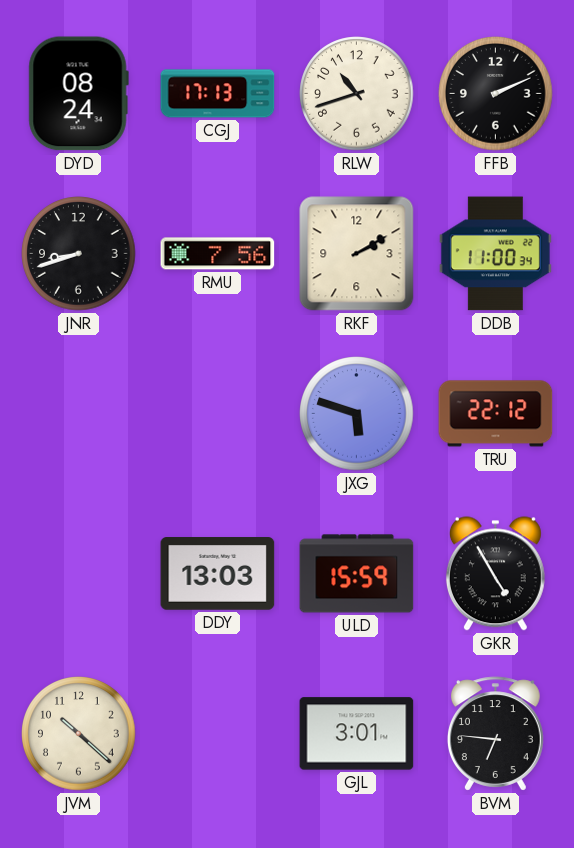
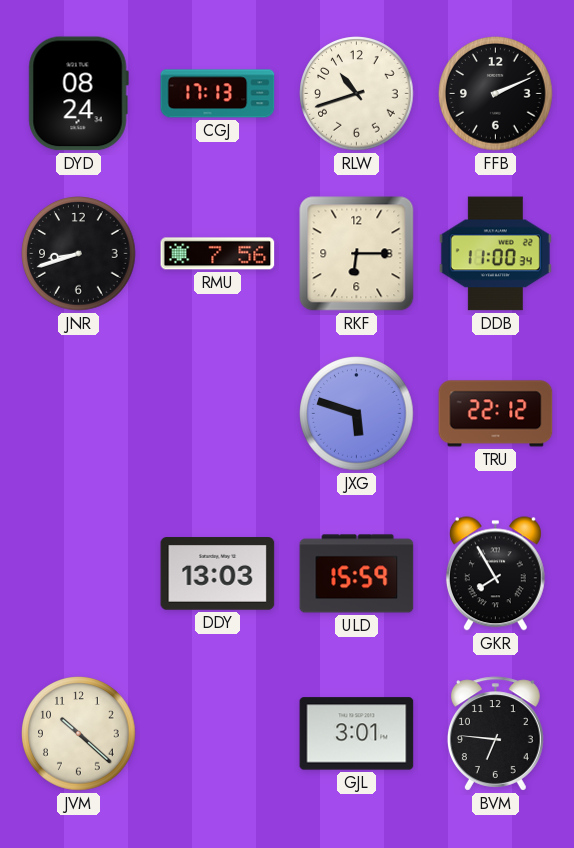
RKF: 2:10 -> 6:15 (357, 254)
GKR: 4:55 -> 7:55 (495, 574)
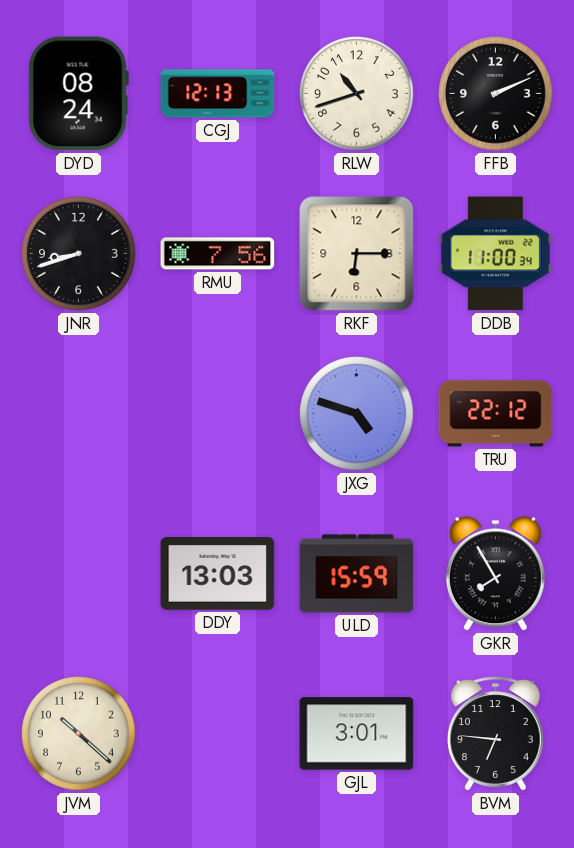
CGJ: 17:13 -> 12:13 (218, 94)
JXG: 5:48 -> 4:48 (357, 414)
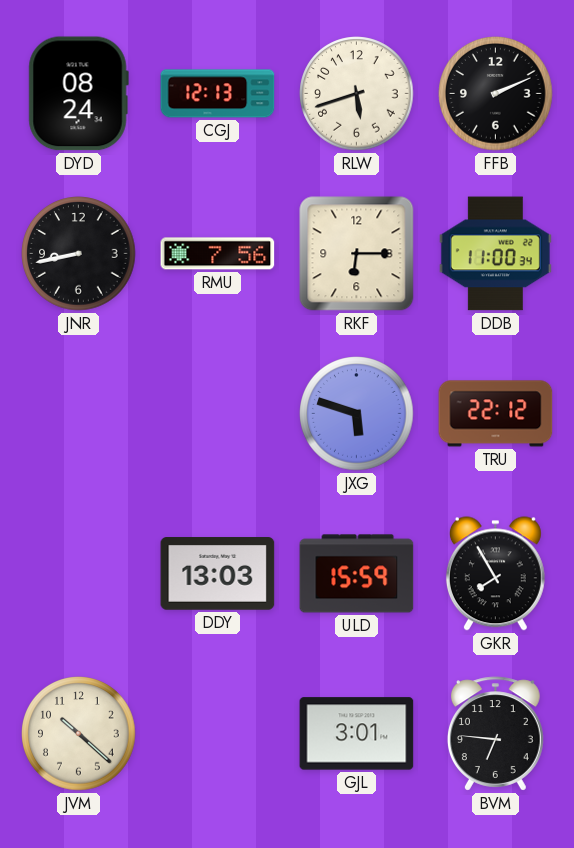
RLW: 10:42 -> 5:42 (357, 94)
JNR: 8:42 -> 8:43 (79, 254)
JXG: 4:48 -> 5:48 (357, 414)
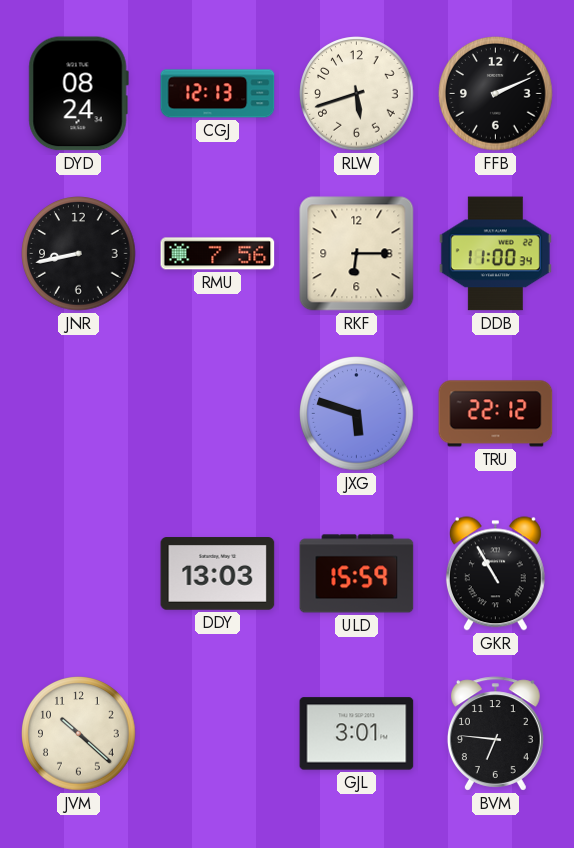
GKR: 7:55 -> 10:55 (495, 574)
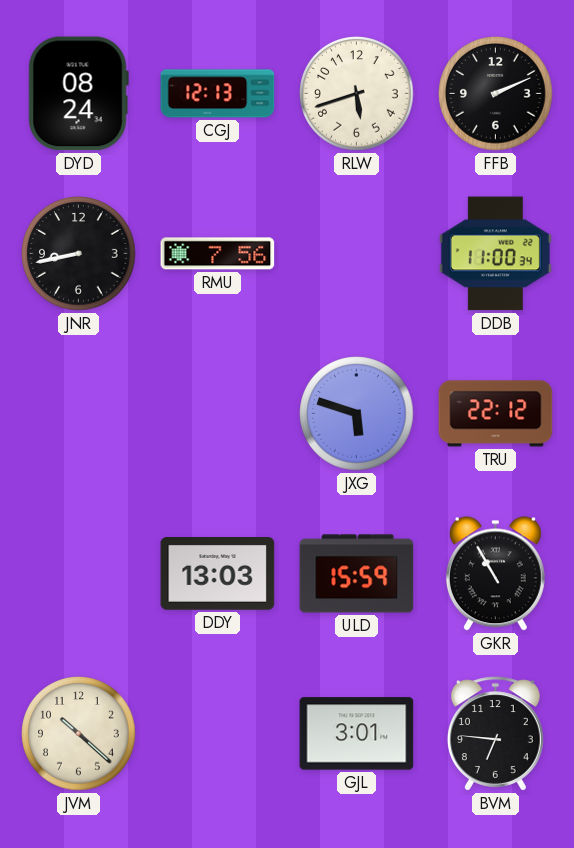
RKF: 6:15 -> none (357, 254)
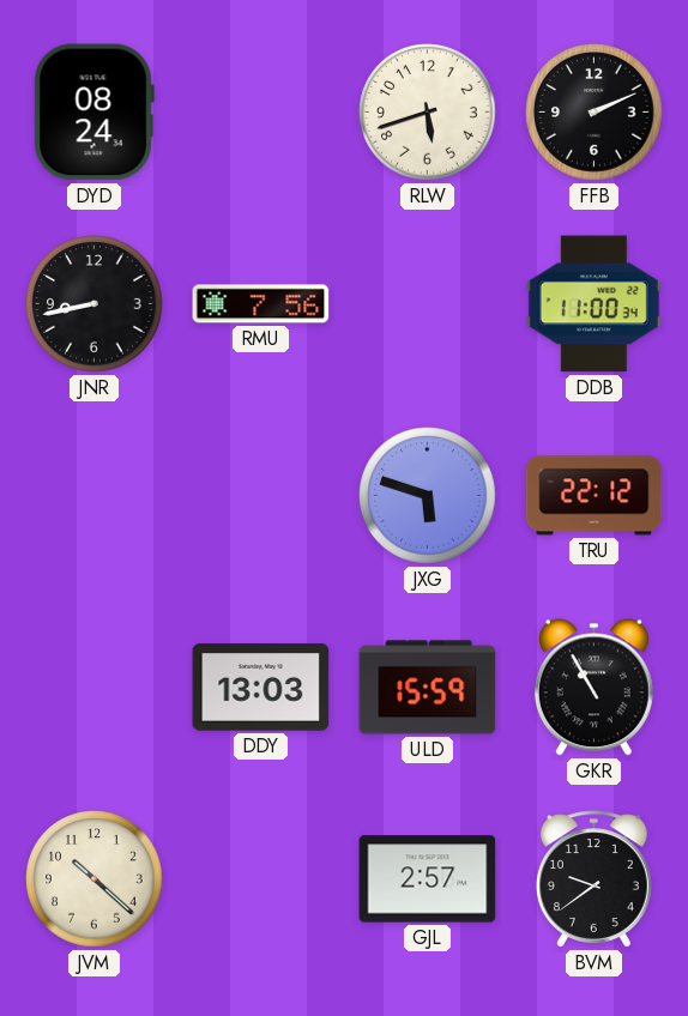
CGJ: 12:13 -> none (218, 94)
GJL: 3:01 -> 2:57 (428, 879)
BVM: 6:46 -> 9:39 (593, 879)
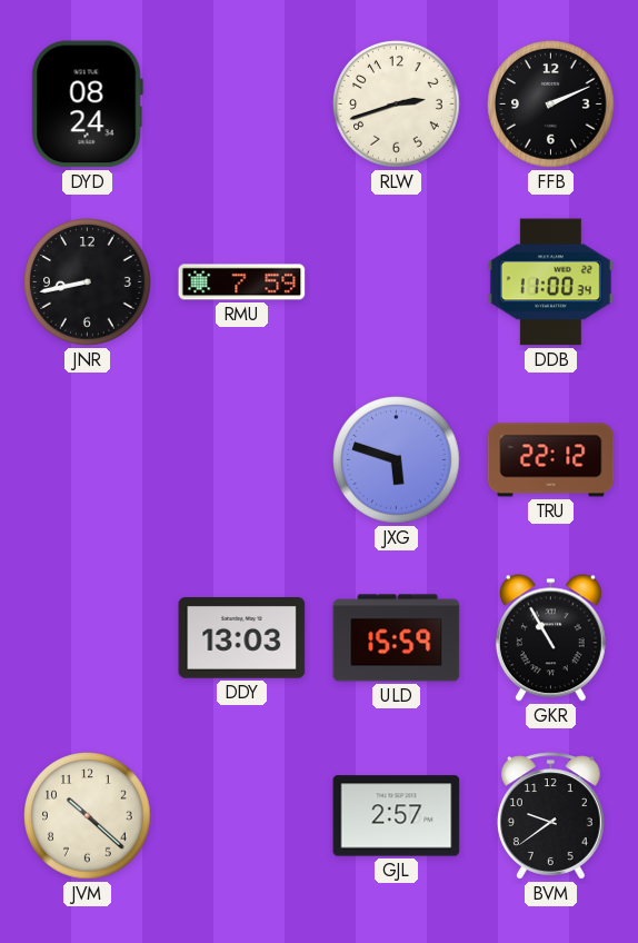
RLW: 5:42 -> 2:42 (397, 105)
RMU: 7:56 -> 7:59 (242, 282)
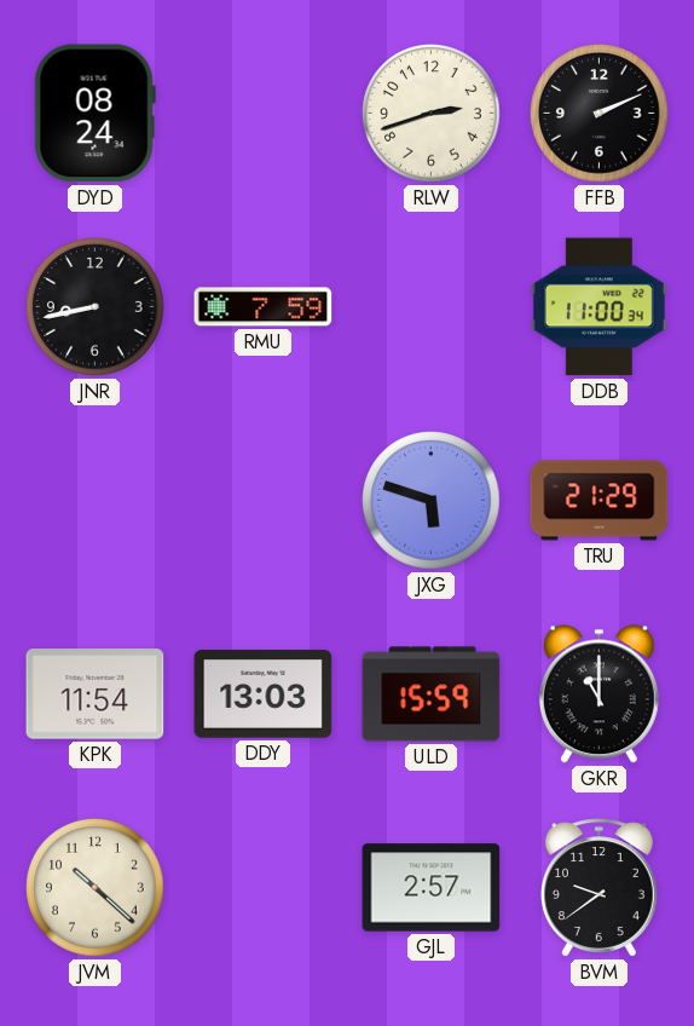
TRU: 22:12 -> 21:29 (600, 501)
KPK: none -> 11:54 (96, 694)
GKR: 10:55 -> 11:00 (598, 694)
